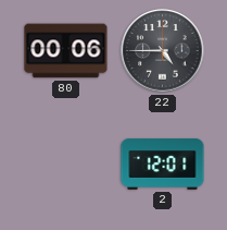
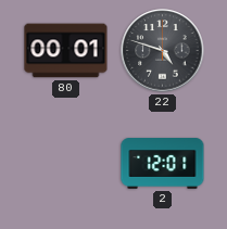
80: 00:06 -> 00:01 (66, 51)
22: 4:45 -> 4:48 (163, 51)
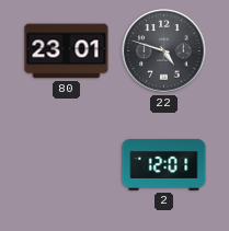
80: 00:01 -> 23:01 (67, 51)
